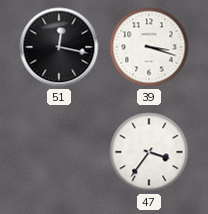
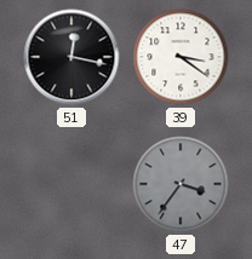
39: 3:18 -> 3:21 (181, 57)
47 dial: white -> grey (181, 184)
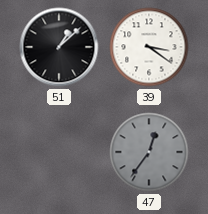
51: 12:17 -> 1:08 (59, 47)
47: 3:36 -> 12:36 (149, 152)
